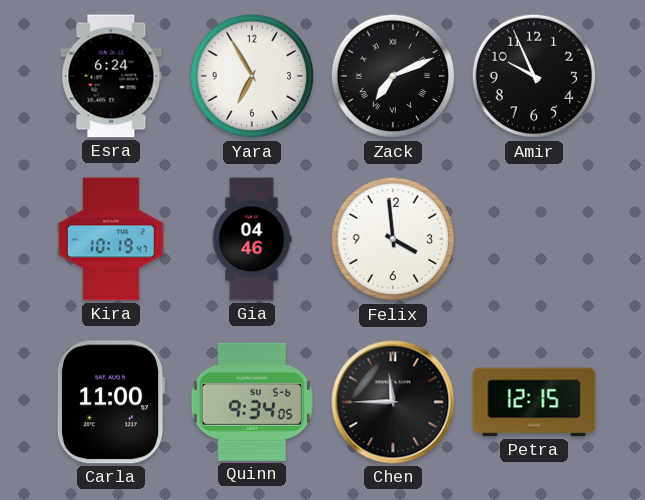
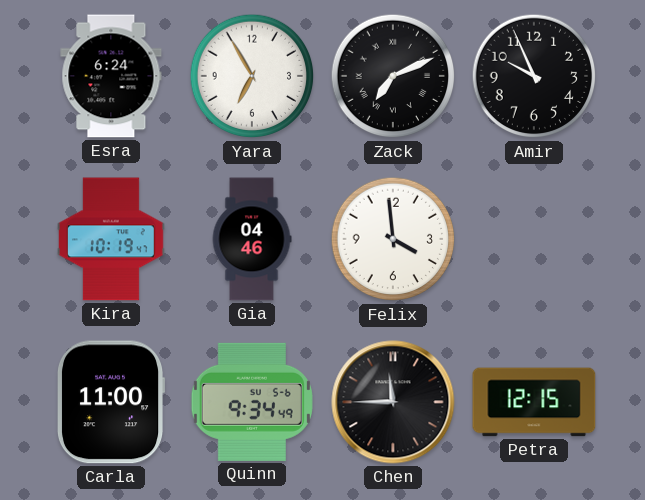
Quinn: 9:34:05 -> 9:34:49 (252, 402)
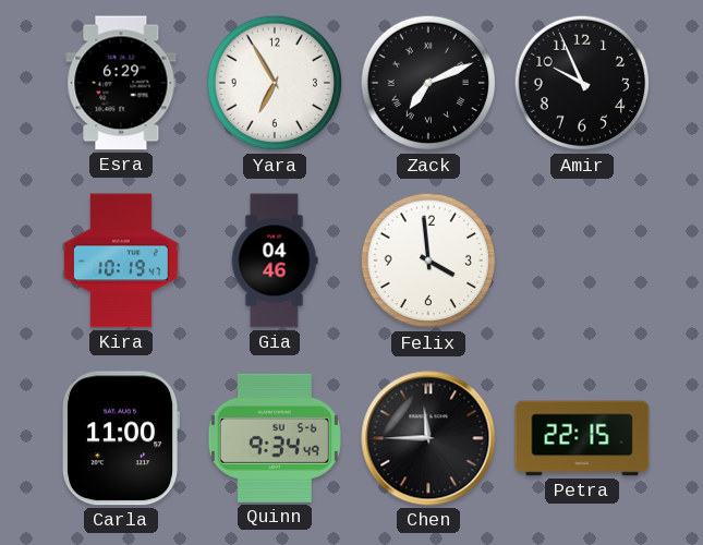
Esra: 6:24 -> 6:29 (121, 83)
Petra: 12:15 -> 22:15 (582, 438)
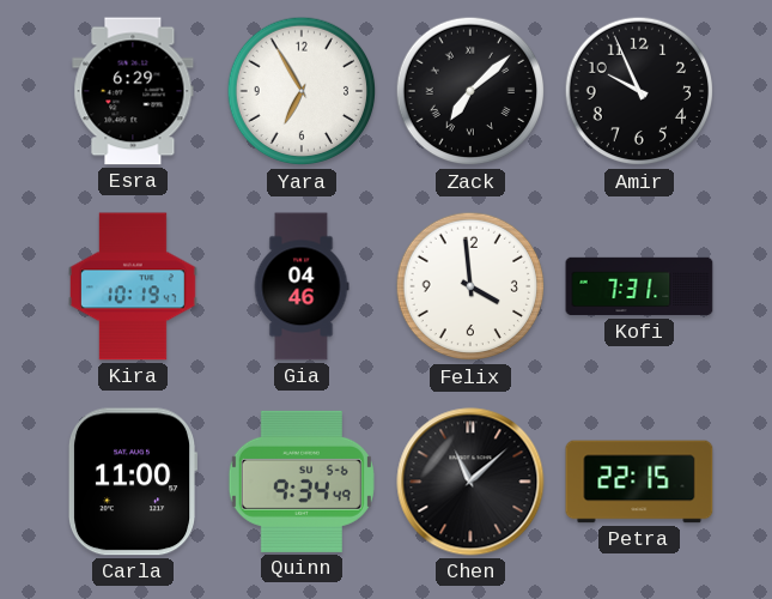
Zack: 7:11 -> 7:08 (470, 91)
Kofi: none -> 7:31 (639, 286)
Chen: 11:45 -> 11:08 (470, 482)
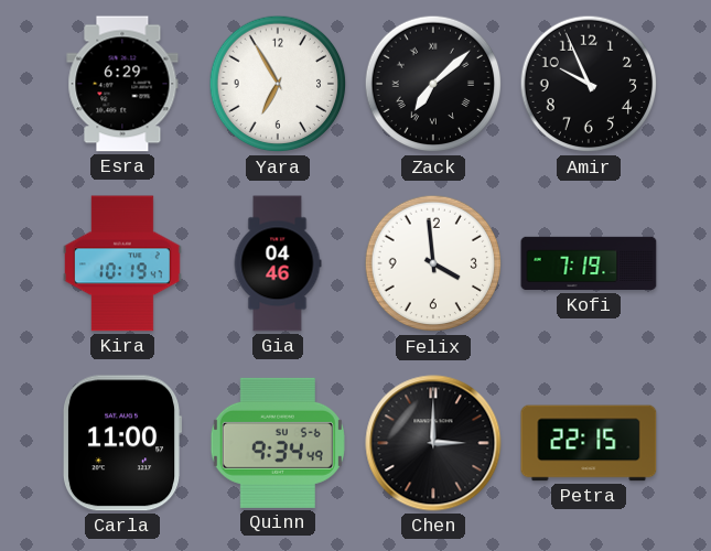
Kofi: 7:31 -> 7:19 (589, 263)
Chen: 11:08 -> 3:00 (433, 443)
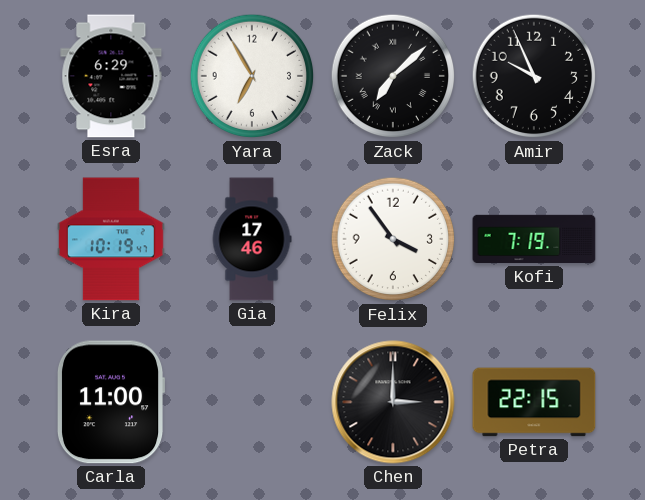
Gia: 04:46 -> 17:46 (252, 239)
Felix: 3:59 -> 3:54 (393, 239)
Quinn: 9:34 -> none (278, 443)
